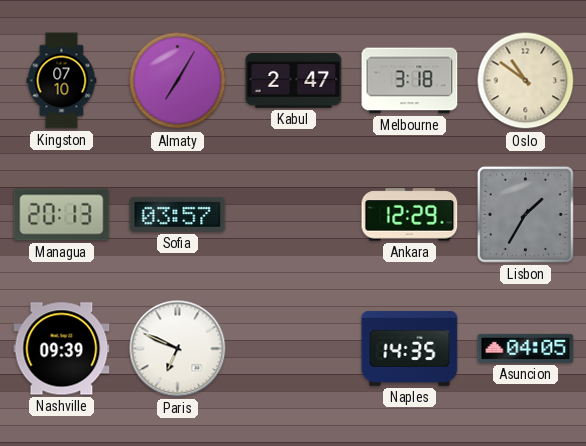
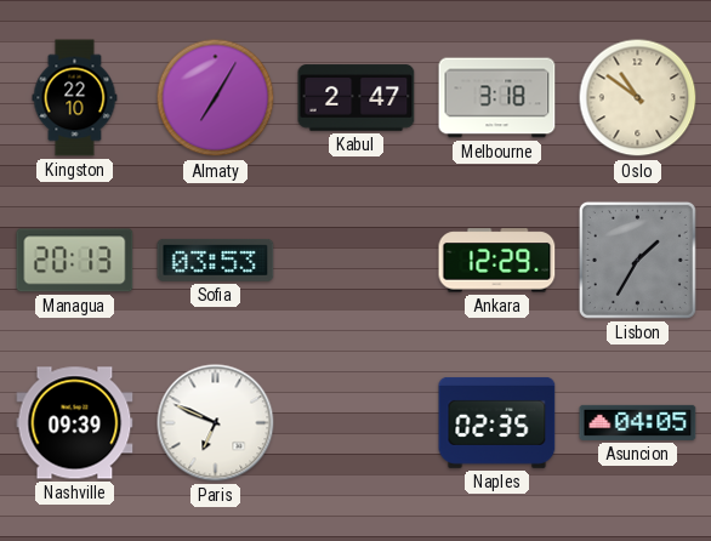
Kingston: 07:10 -> 22:10 (75, 98)
Sofia: 03:57 -> 03:53 (216, 260)
Naples: 14:35 -> 02:35 (497, 422)
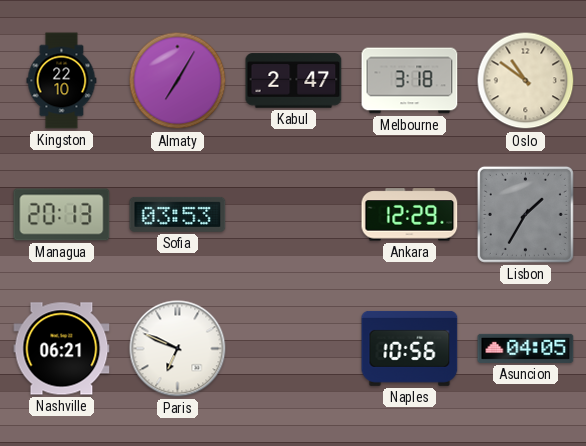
Nashville: 09:39 -> 06:21 (62, 349)
Naples: 02:35 -> 10:56 (410, 348)
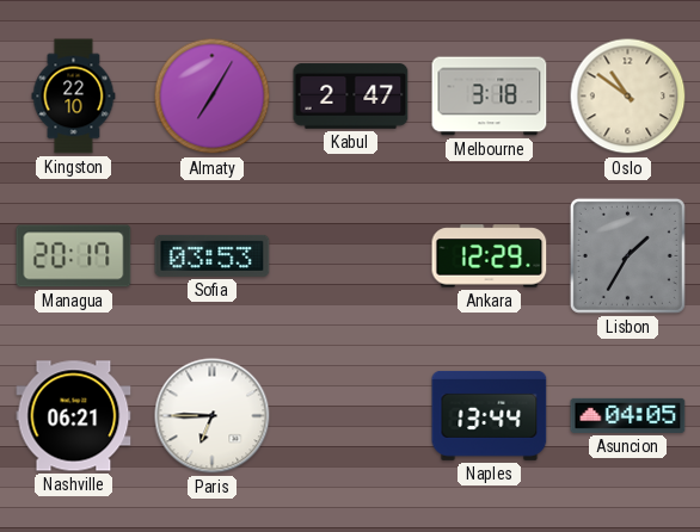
Managua: 20:13 -> 20:17 (74, 256)
Paris: 6:49 -> 6:45 (213, 416)
Naples: 10:56 -> 13:44 (490, 415)
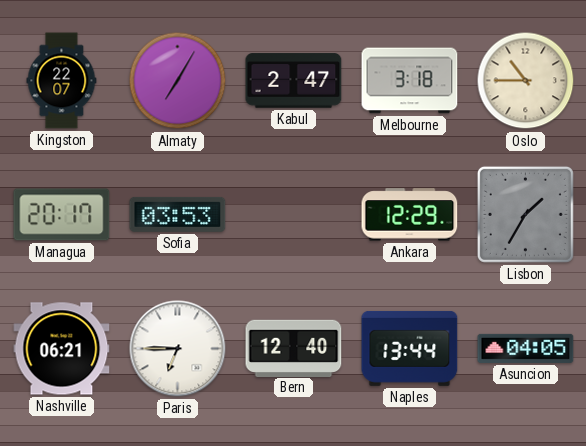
Kingston: 22:10 -> 22:07 (62, 81)
Oslo: 10:51 -> 10:45 (526, 81)
Bern: none -> 12:40 (294, 348)
